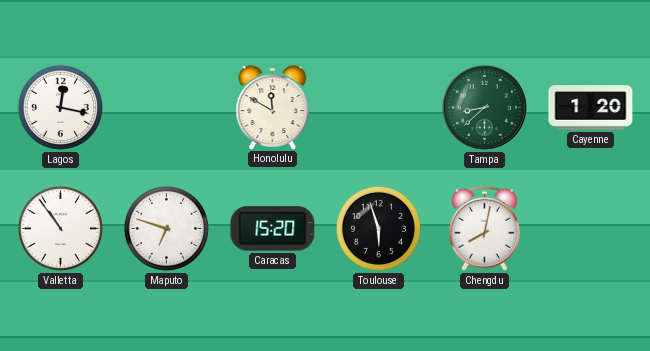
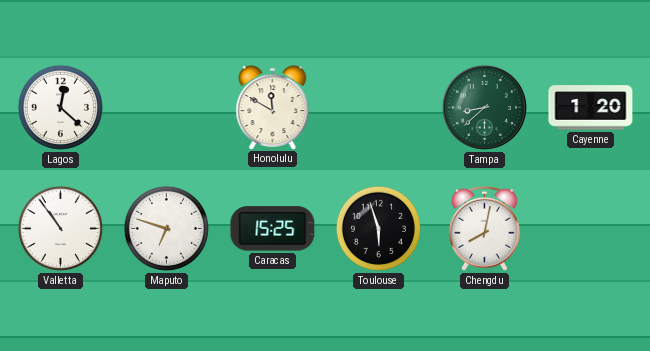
Lagos: 12:17 -> 12:22 (60, 107)
Caracas: 15:20 -> 15:25 (273, 229)
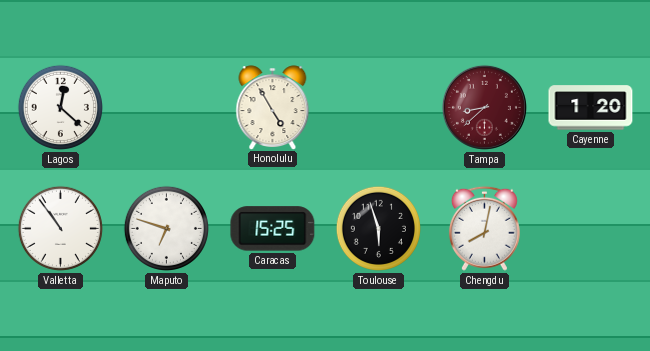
Honolulu: 11:50 -> 4:55 (273, 107)
Tampa dial: green -> burgundy (484, 107)
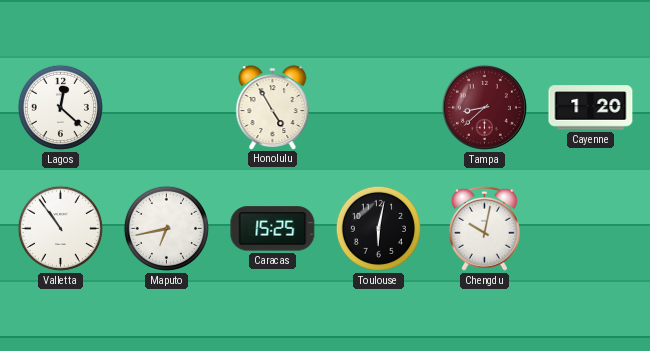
Maputo: 6:48 -> 6:43 (166, 228)
Toulouse: 5:57 -> 6:02 (378, 228)
Chengdu: 8:02 -> 10:02 (484, 228)
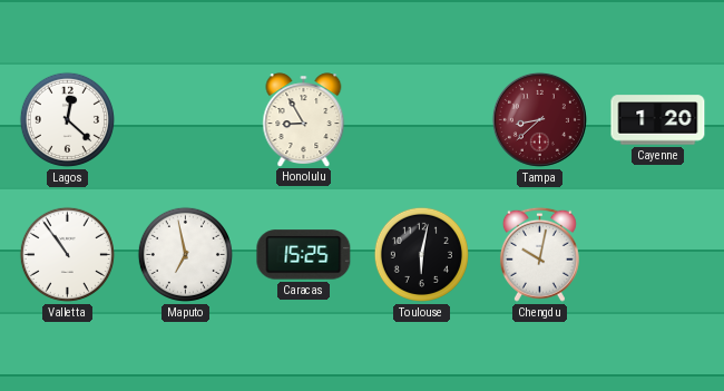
Honolulu: 4:55 -> 8:55 (304, 119)
Maputo: 6:43 -> 6:58 (185, 254)
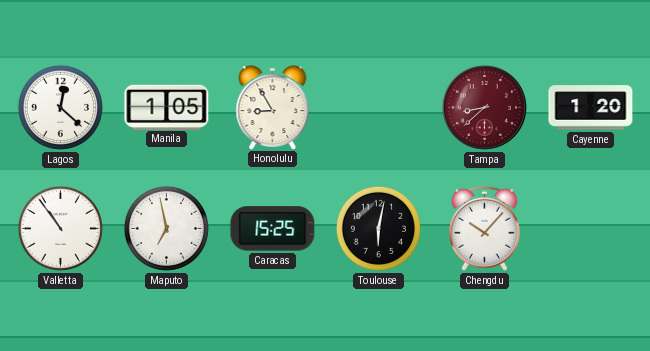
Manila: none -> 1:05 (167, 107)
Chengdu: 10:02 -> 10:07 (484, 228)
